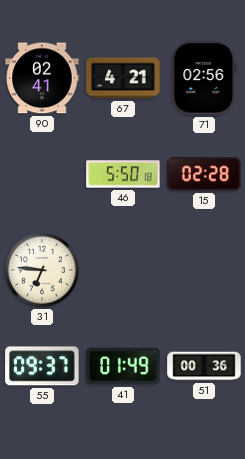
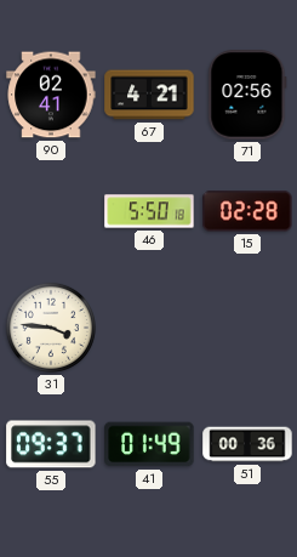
31: 6:46 -> 3:46 (51, 328)
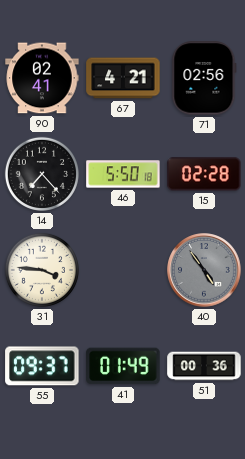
14: none -> 7:23 (42, 174)
40: none -> 4:54 (204, 270)
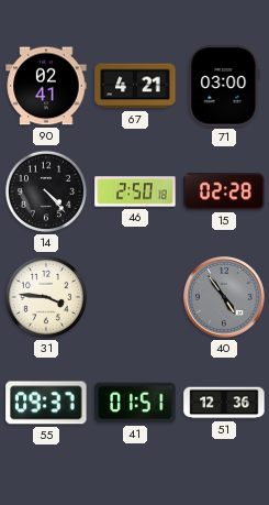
71: 02:56 -> 03:00 (224, 86)
14: 7:23 -> 4:23 (46, 191)
46: 5:50 -> 2:50 (135, 191)
41: 01:49 -> 01:51 (135, 403)
51: 00:36 -> 12:36 (224, 403)
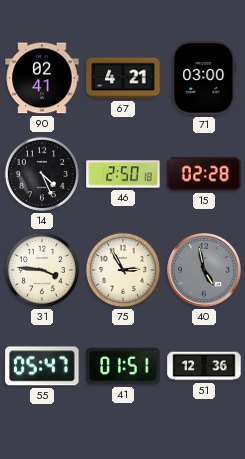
14: 4:23 -> 4:26 (42, 174)
75: none -> 2:55 (123, 270)
40: 4:54 -> 4:58 (204, 270)
55: 09:37 -> 05:47 (42, 366)
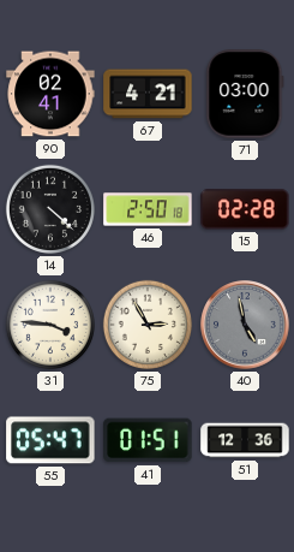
14: 4:26 -> 4:22 (50, 209)
